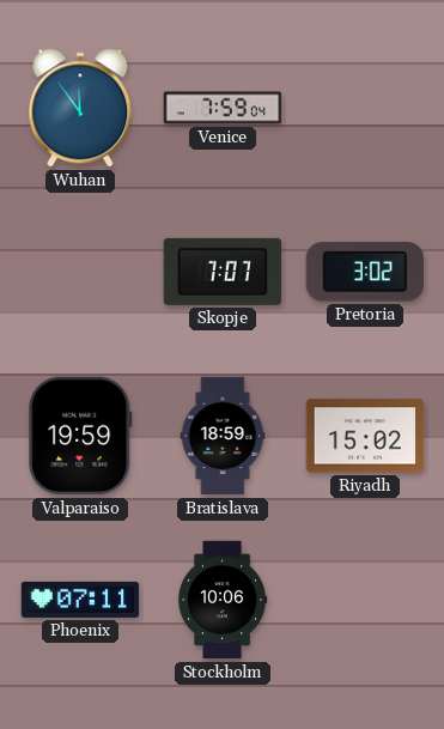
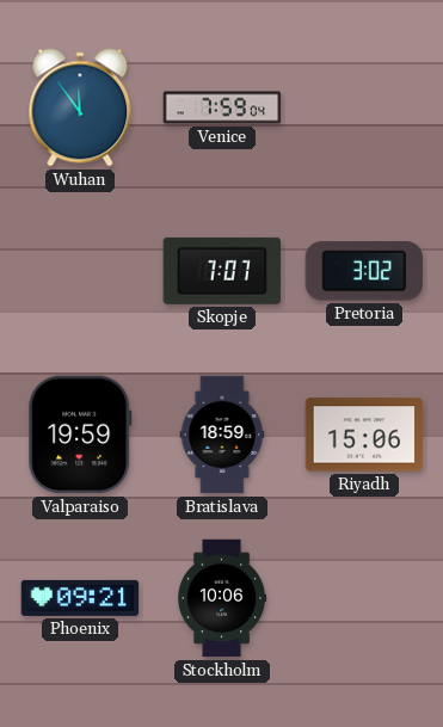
Riyadh: 15:02 -> 15:06 (364, 435)
Phoenix: 07:11 -> 09:21 (80, 598)
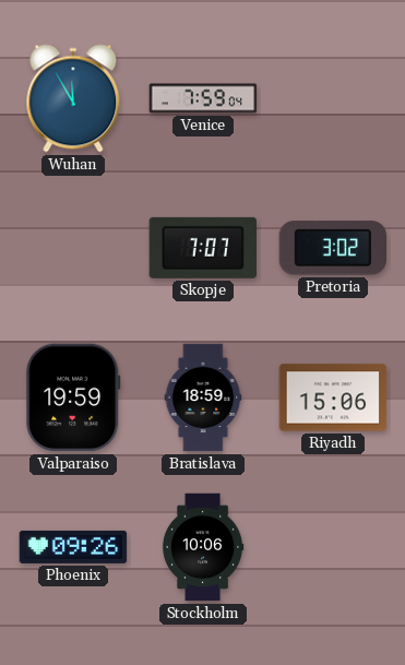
Wuhan: 11:54 -> 11:55 (73, 98)
Phoenix: 09:21 -> 09:26 (73, 547)
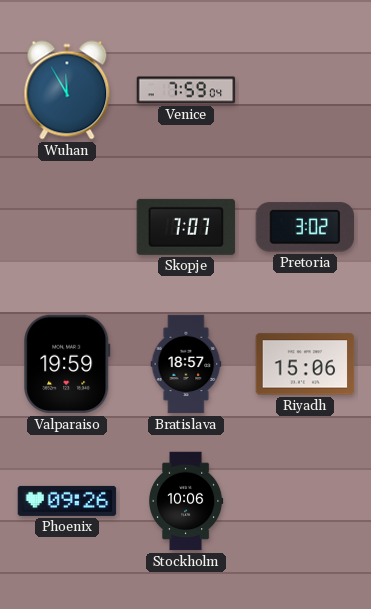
Bratislava: 18:59 -> 18:57 (186, 364)
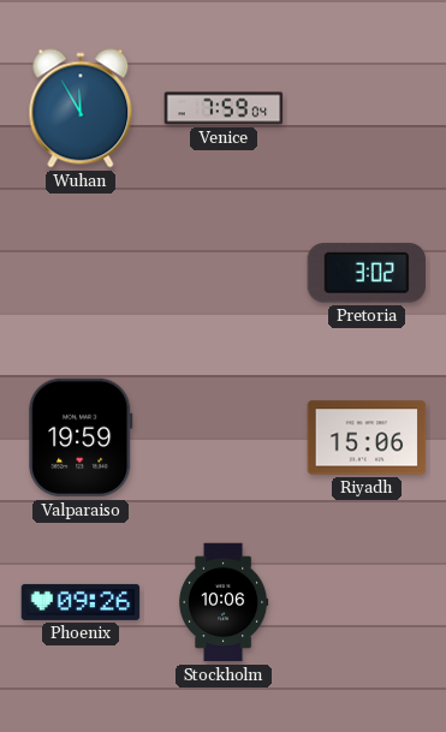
Skopje: 7:07 -> none (186, 227)
Bratislava: 18:57 -> none (186, 364)
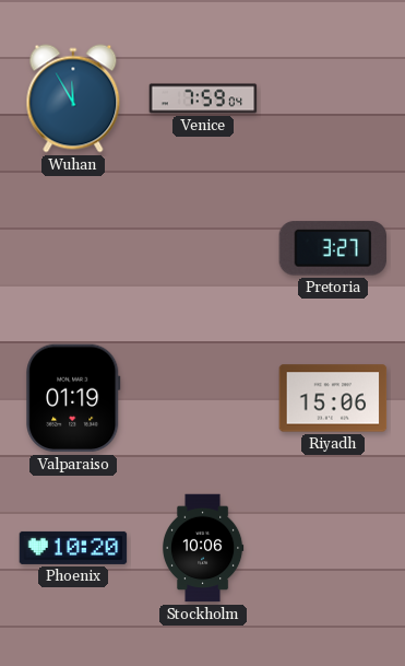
Pretoria: 3:02 -> 3:27 (333, 248)
Valparaiso: 19:59 -> 01:19 (73, 398)
Phoenix: 09:26 -> 10:20 (73, 548)
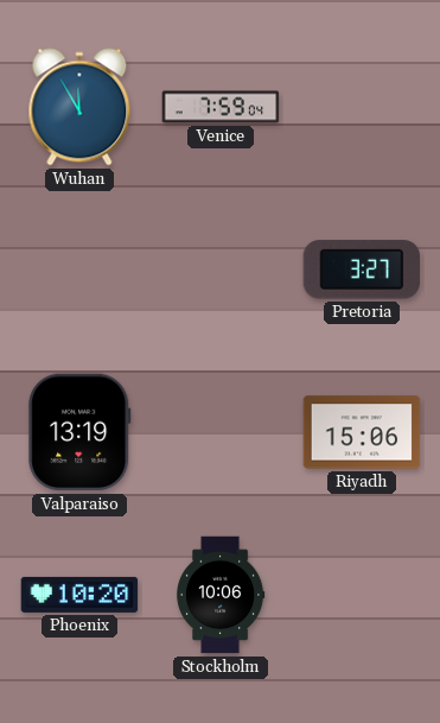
Valparaiso: 01:19 -> 13:19 (79, 432)
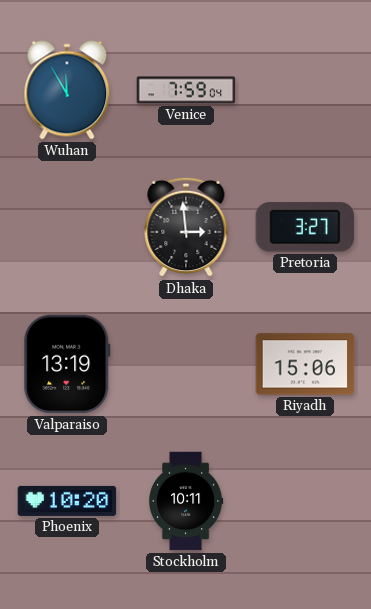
Dhaka: none -> 2:59 (186, 227)
Stockholm: 10:06 -> 10:11 (186, 501)
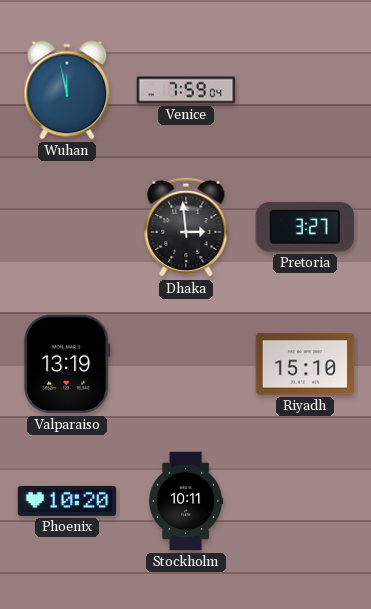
Wuhan: 11:55 -> 11:58 (67, 90)
Riyadh: 15:06 -> 15:10 (305, 364)
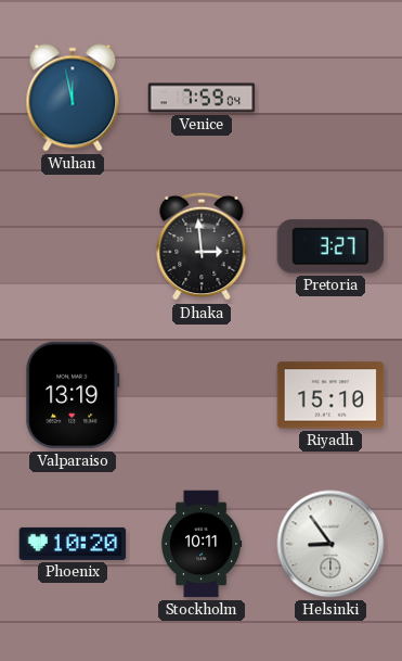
Helsinki: none -> 8:54 (330, 544)
